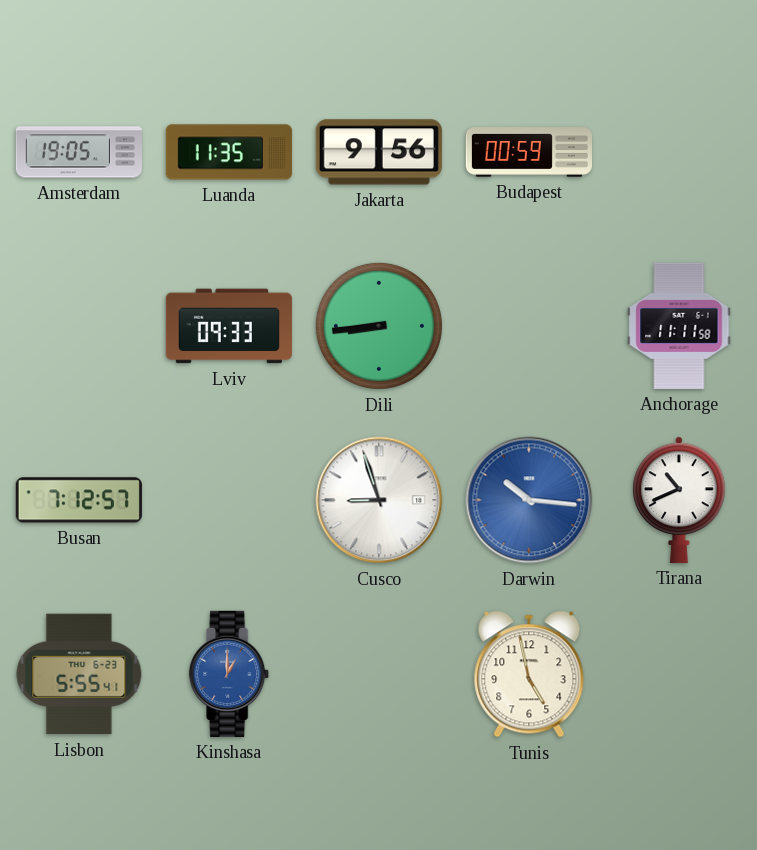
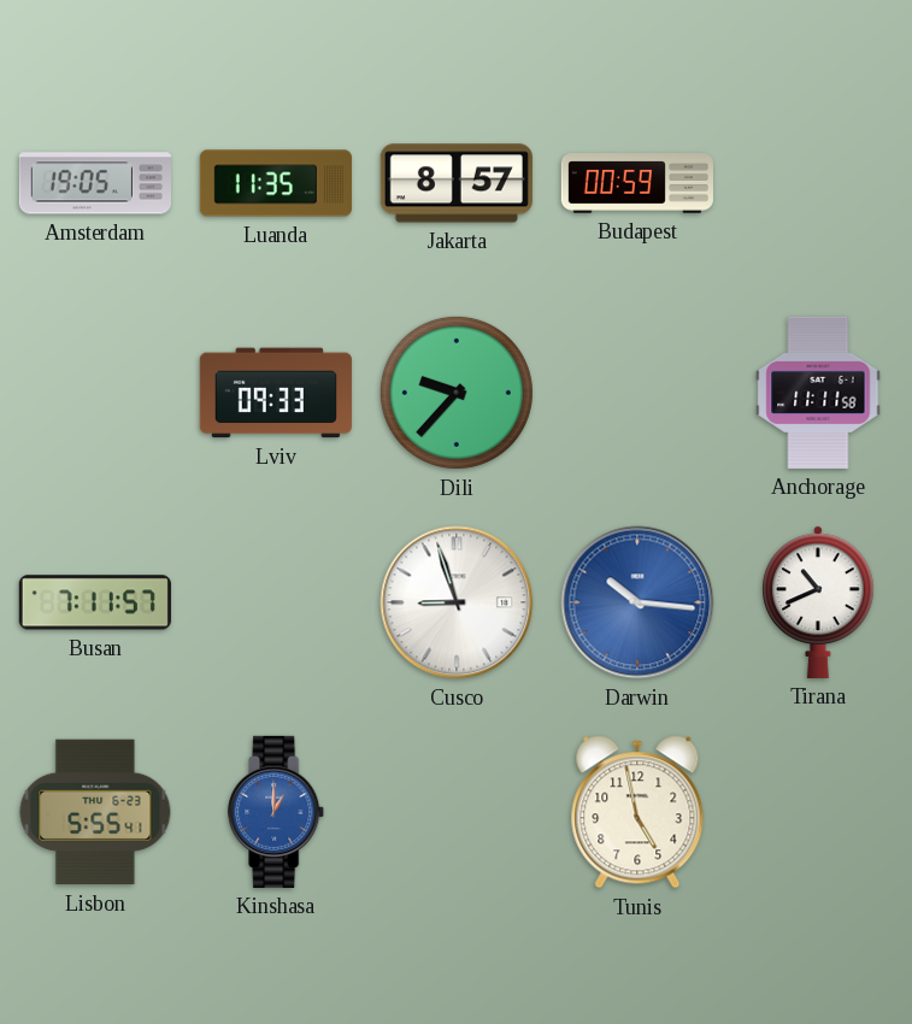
Jakarta: 9:56 -> 8:57 (457, 183)
Dili: 8:44 -> 9:37 (457, 393)
Busan: 7:12 -> 7:11 (95, 602)
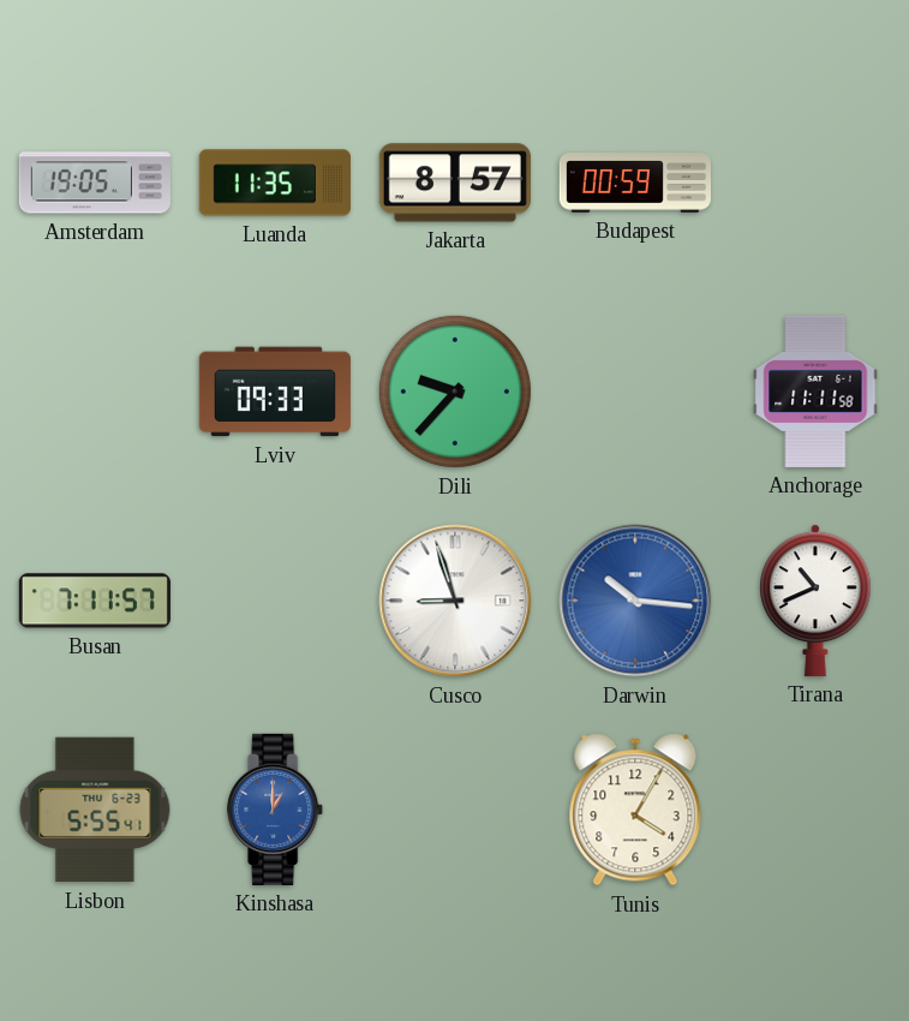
Tunis: 4:58 -> 4:05 (635, 810)
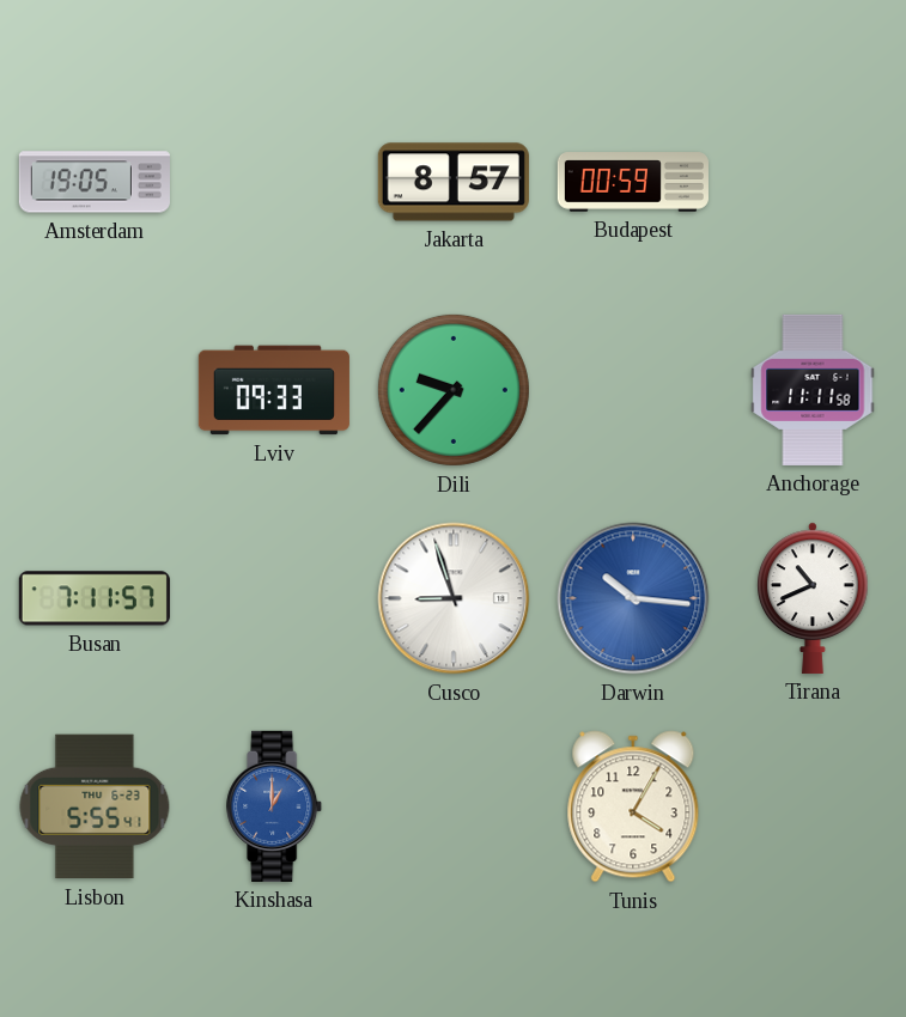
Luanda: 11:35 -> none (275, 183)
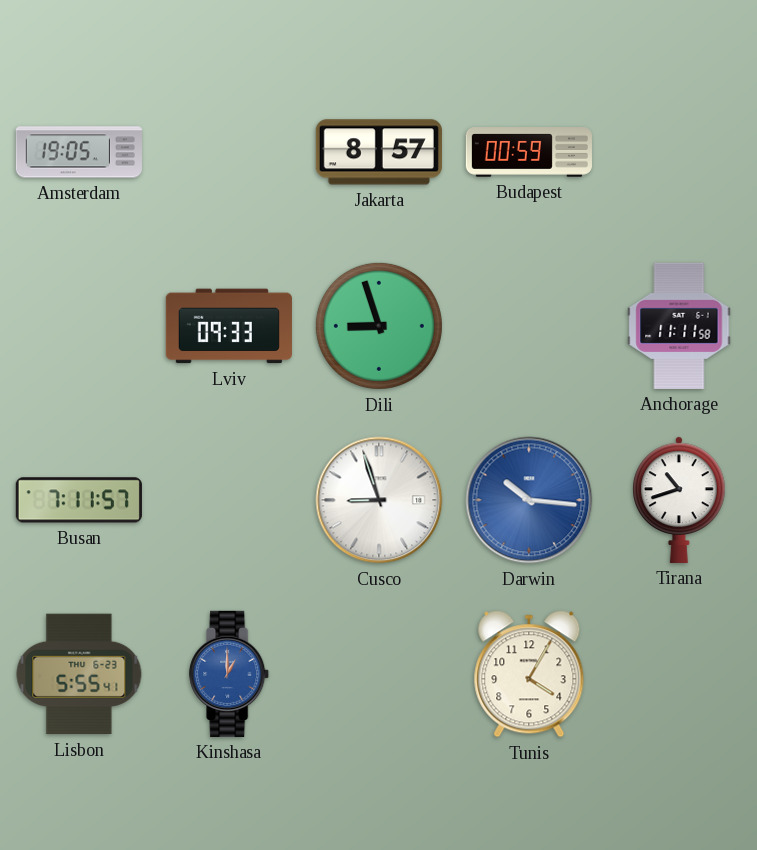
Dili: 9:37 -> 8:57 (379, 326)
Tirana: 10:41 -> 10:42 (680, 500)
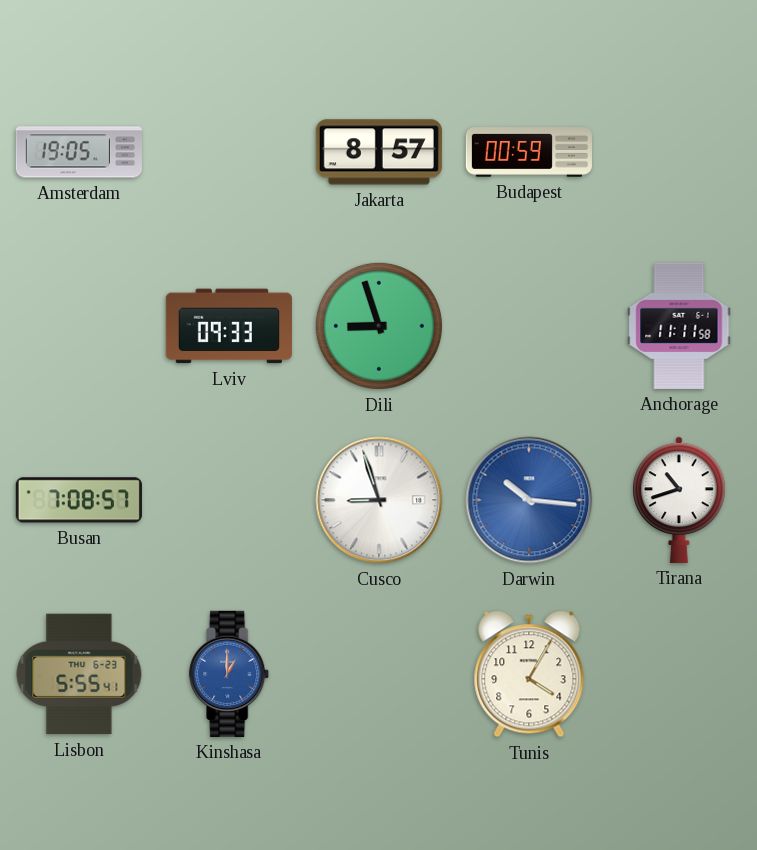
Busan: 7:11 -> 7:08 (79, 500)
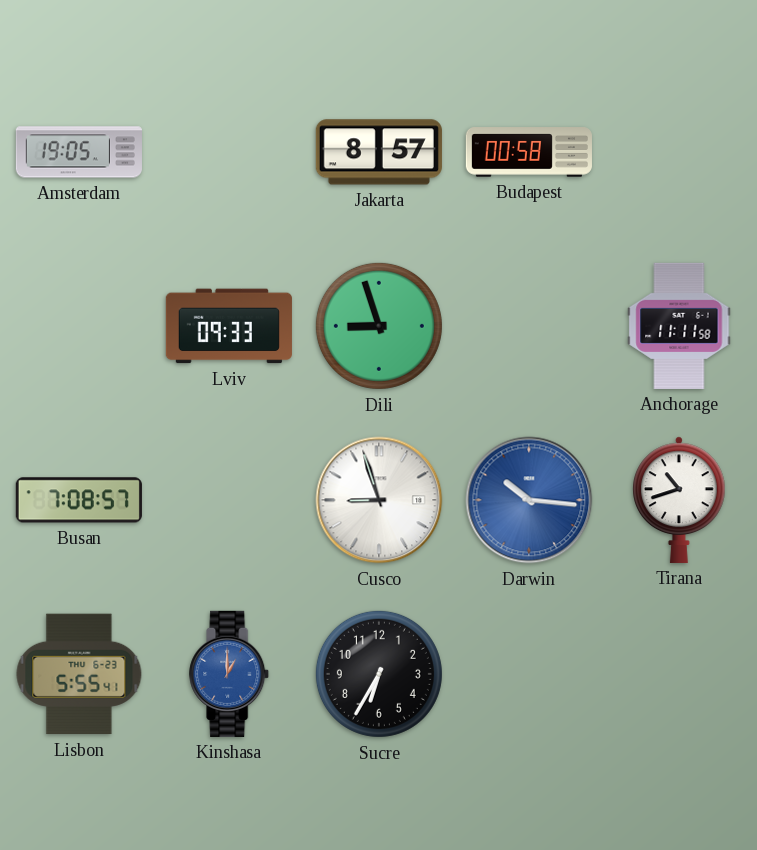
Budapest: 00:59 -> 00:58 (529, 152)
Sucre: none -> 6:35 (379, 674)
Tunis: 4:05 -> none (529, 674)
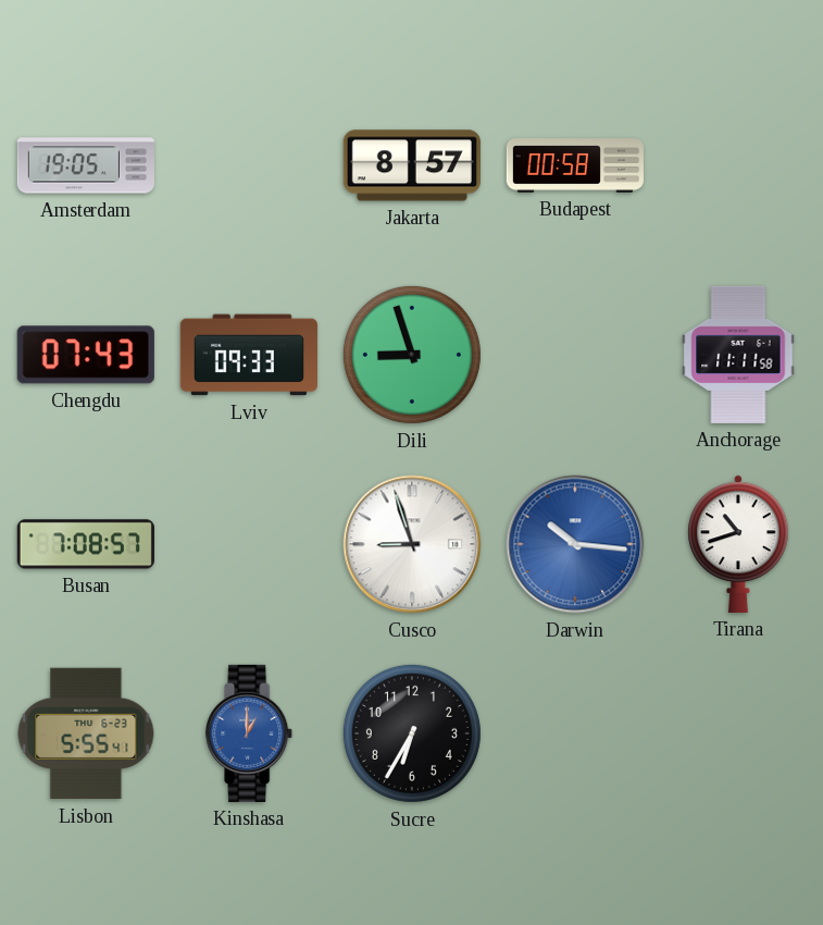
Chengdu: none -> 07:43 (86, 355)
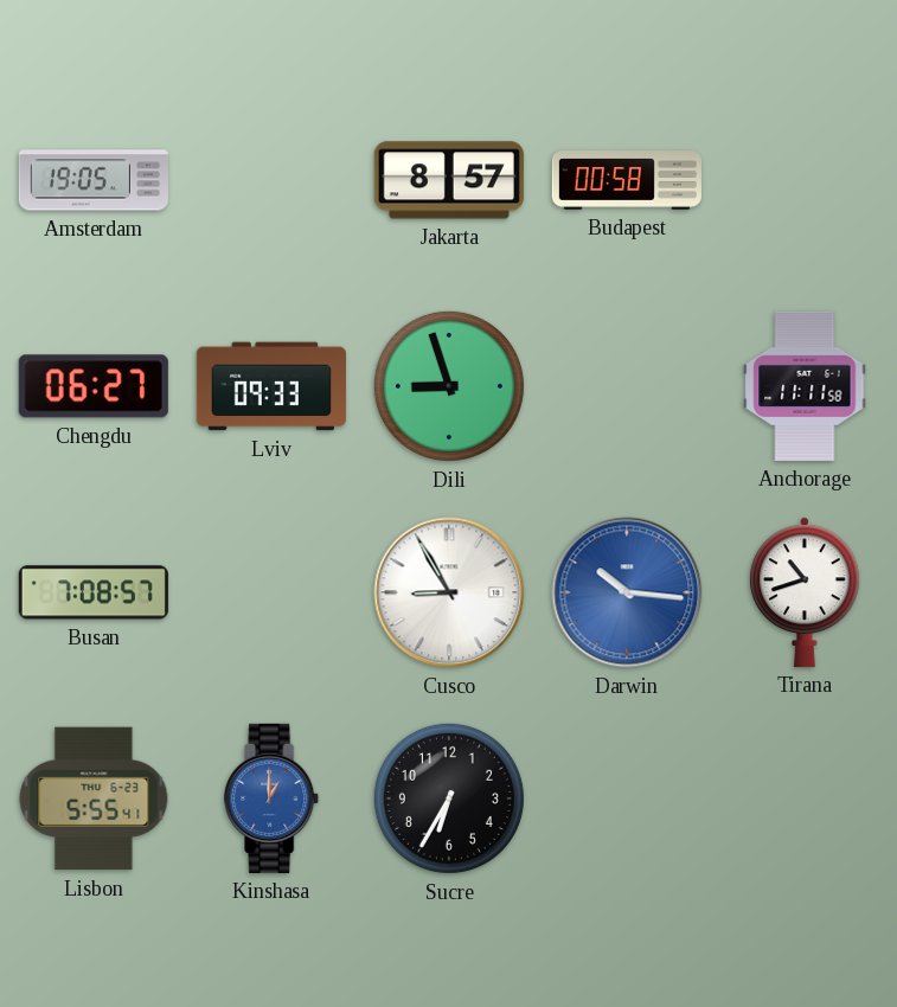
Chengdu: 07:43 -> 06:27 (94, 386)
Cusco: 8:57 -> 8:55 (449, 592)
